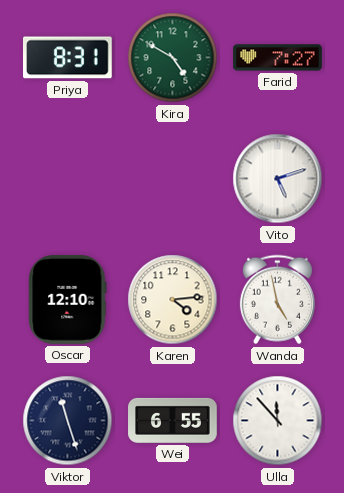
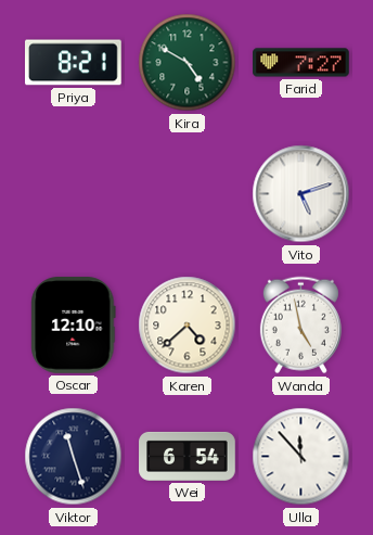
Priya: 8:31 -> 8:21 (74, 63)
Karen: 4:14 -> 4:38 (188, 326)
Wei: 6:55 -> 6:54 (188, 456)
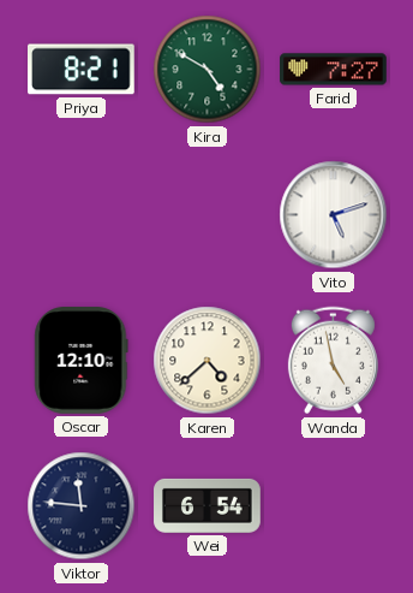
Viktor: 11:27 -> 11:46 (82, 506)
Ulla: 11:53 -> none (301, 457)
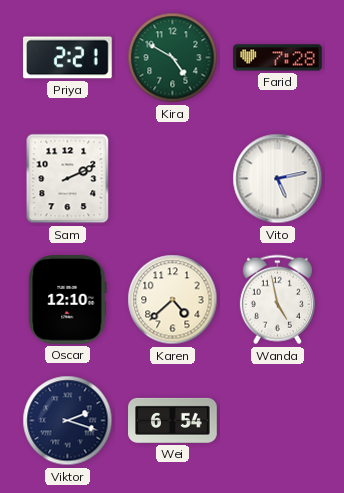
Priya: 8:21 -> 2:21 (68, 58)
Farid: 7:27 -> 7:28 (278, 58)
Sam: none -> 2:11 (68, 179)
Vito: 5:12 -> 5:13 (278, 179)
Viktor: 11:46 -> 2:18 (68, 421)
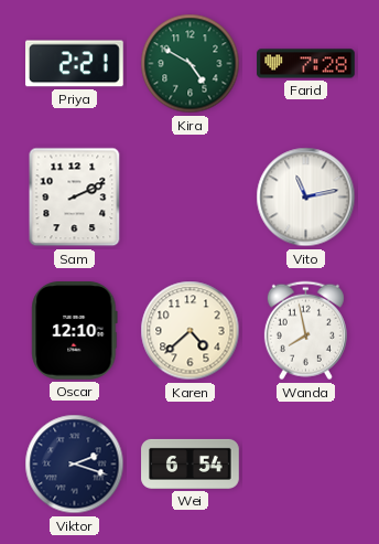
Vito: 5:13 -> 11:13 (306, 198)
Wanda: 4:58 -> 7:58 (305, 331)
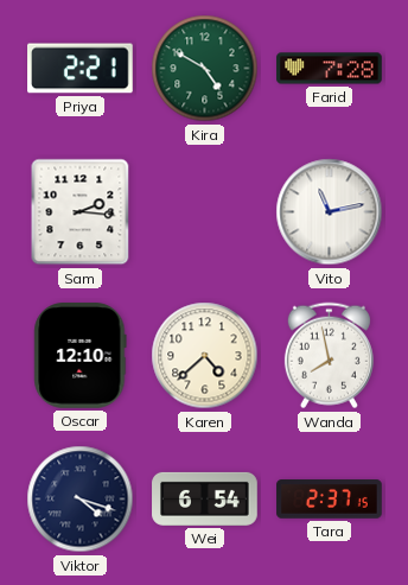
Sam: 2:11 -> 2:16 (81, 212)
Viktor: 2:18 -> 4:18 (81, 500)
Tara: none -> 2:37 (330, 500)
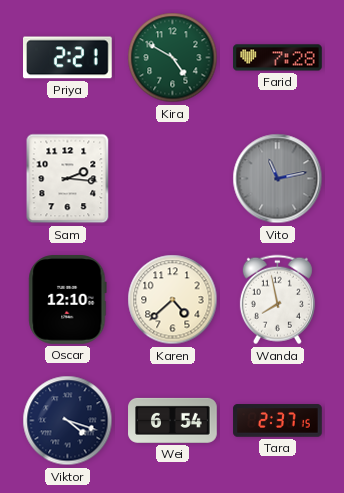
Vito dial: white -> grey (278, 179)
